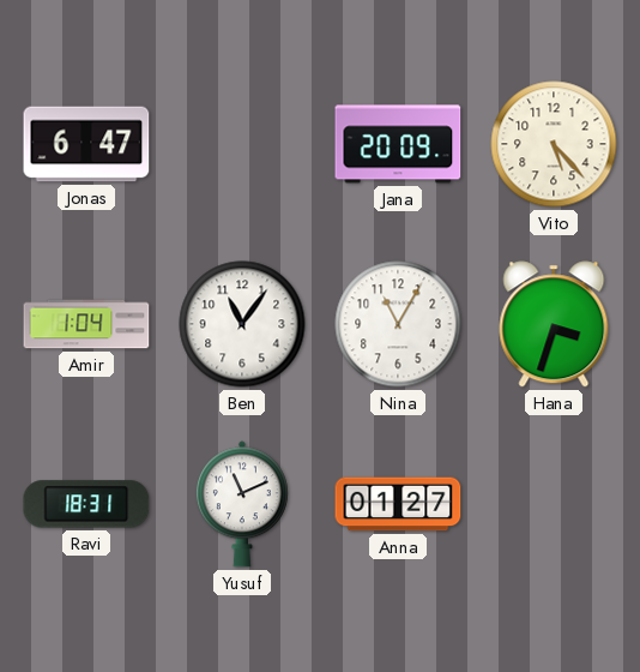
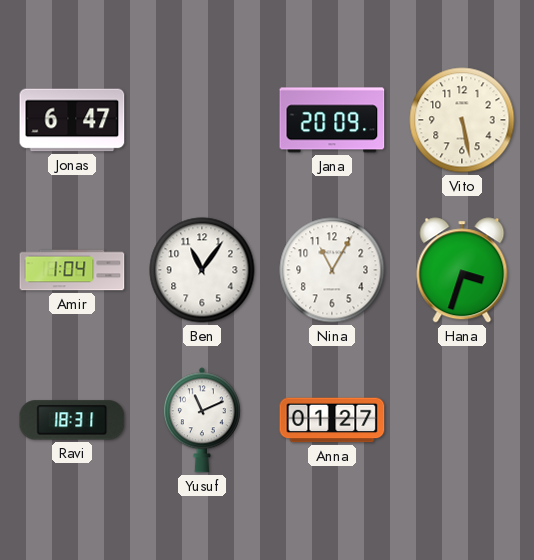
Vito: 5:23 -> 5:28 (462, 120)
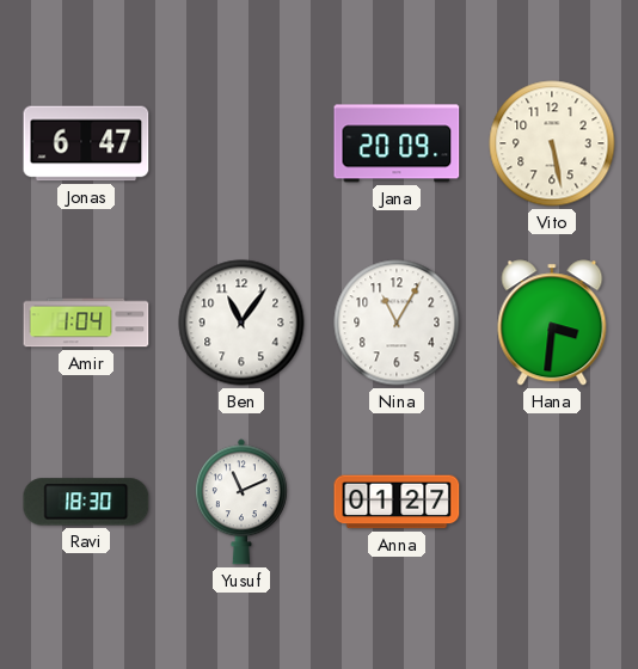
Hana: 3:33 -> 3:31 (552, 323)
Ravi: 18:31 -> 18:30 (86, 502)
